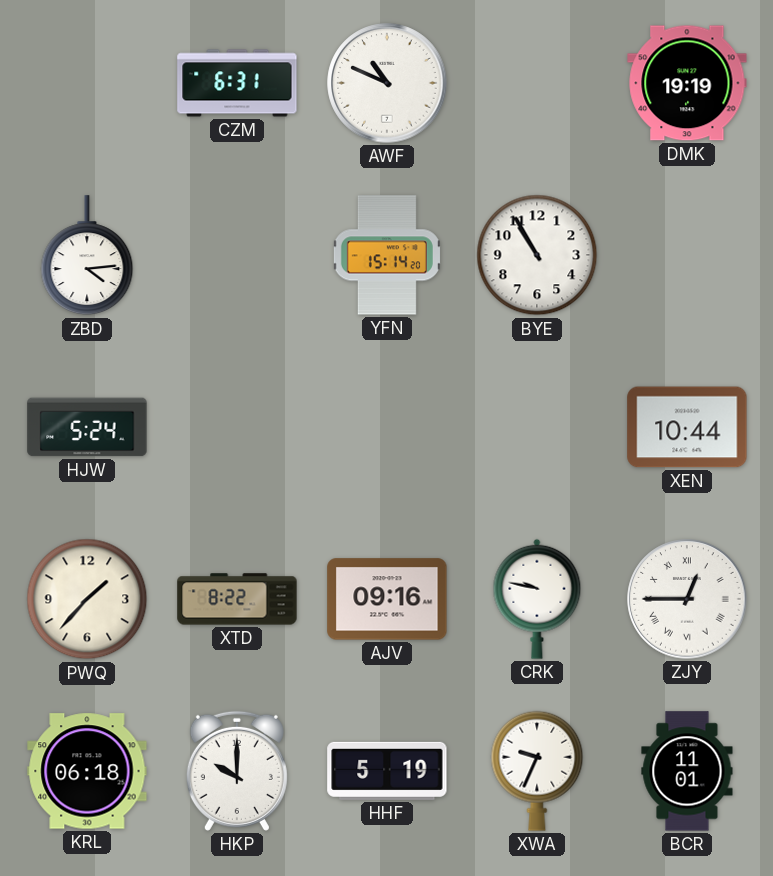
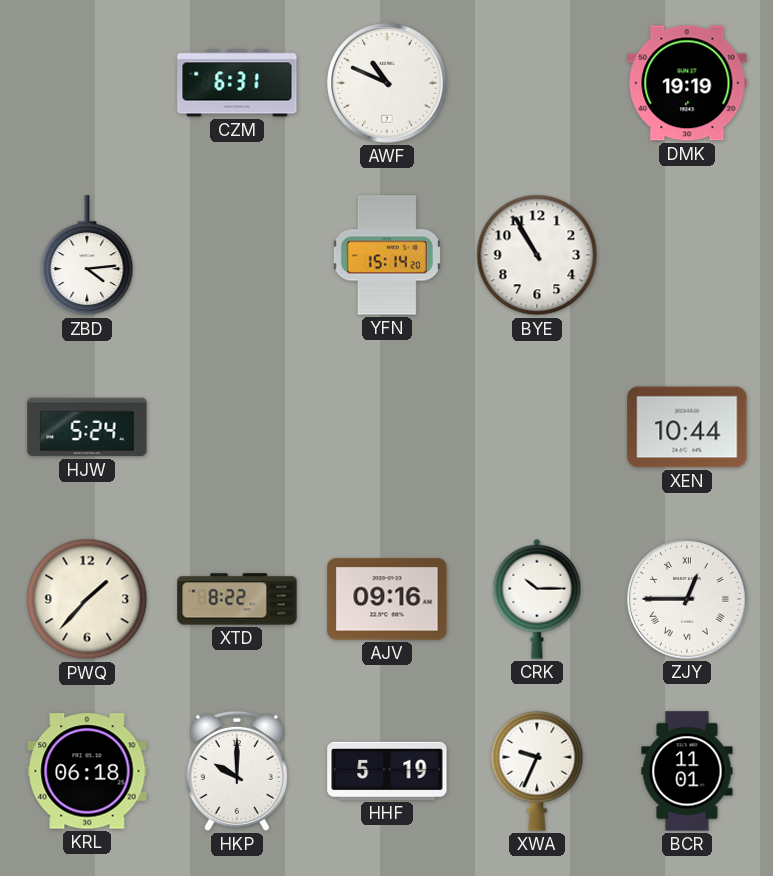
CRK: 9:47 -> 10:15 (537, 599)
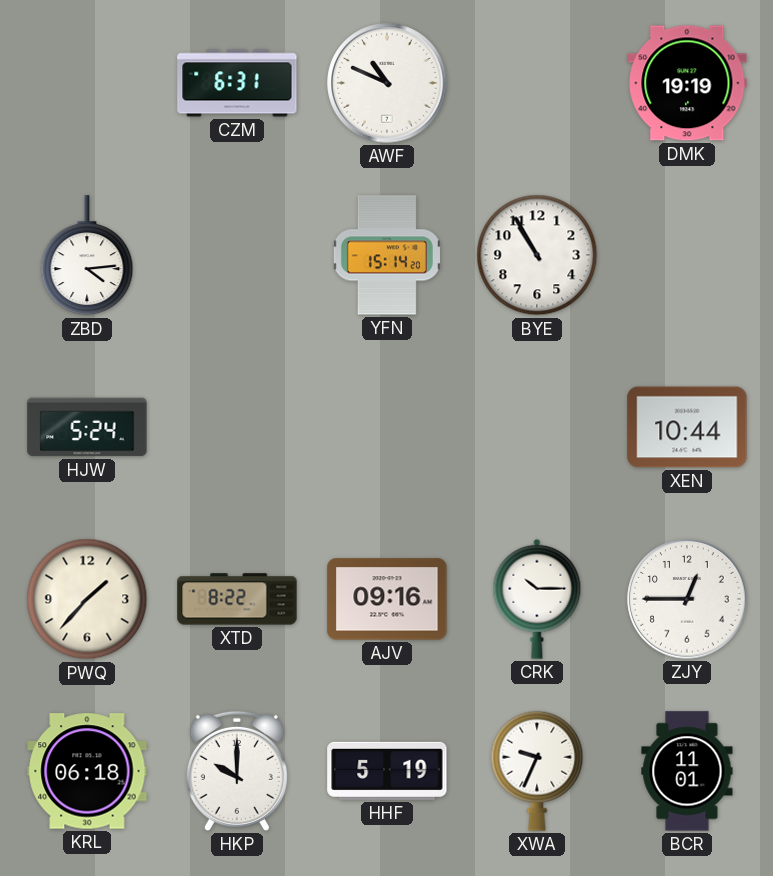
ZJY numerals: Roman -> Arabic (687, 599)
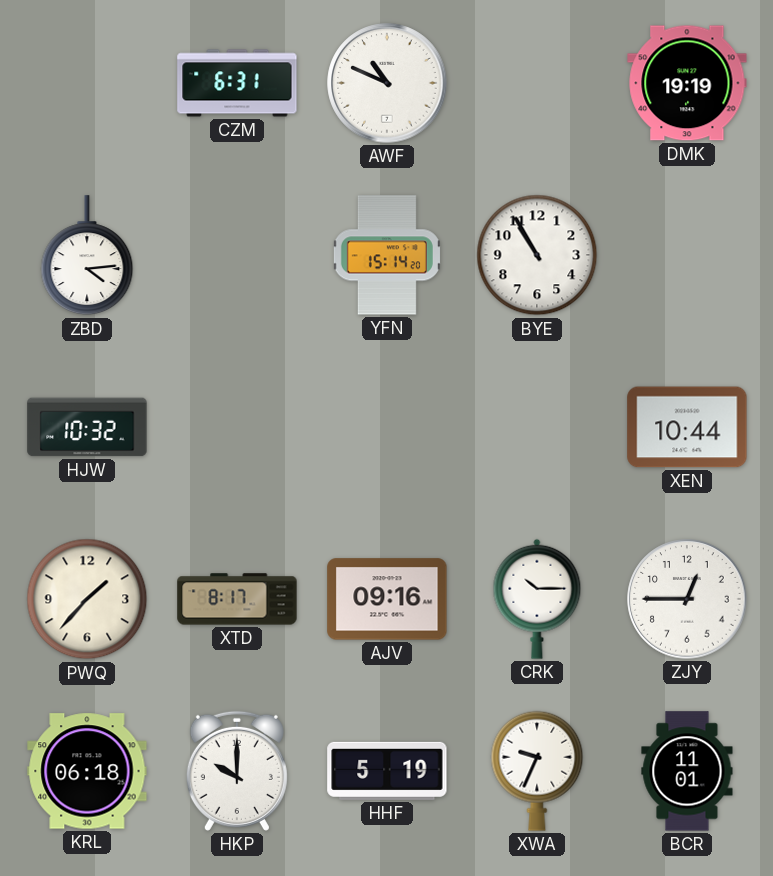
HJW: 5:24 -> 10:32 (87, 427)
XTD: 8:22 -> 8:17 (237, 599)
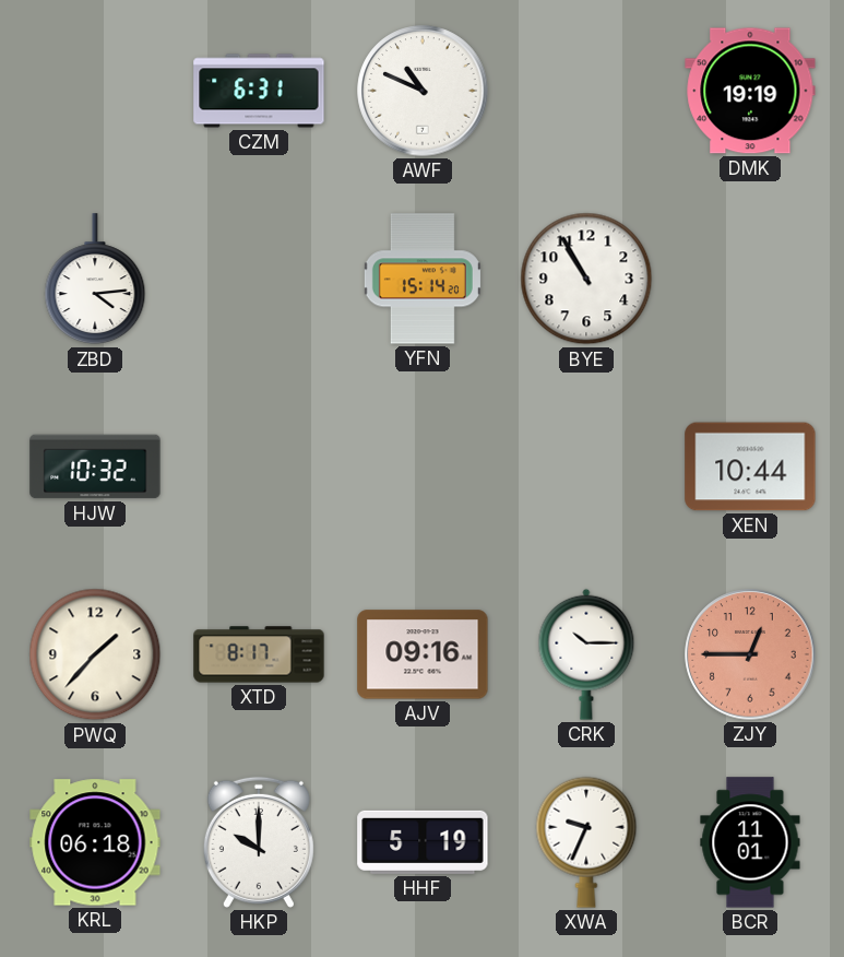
ZJY dial: white -> salmon (750, 654)
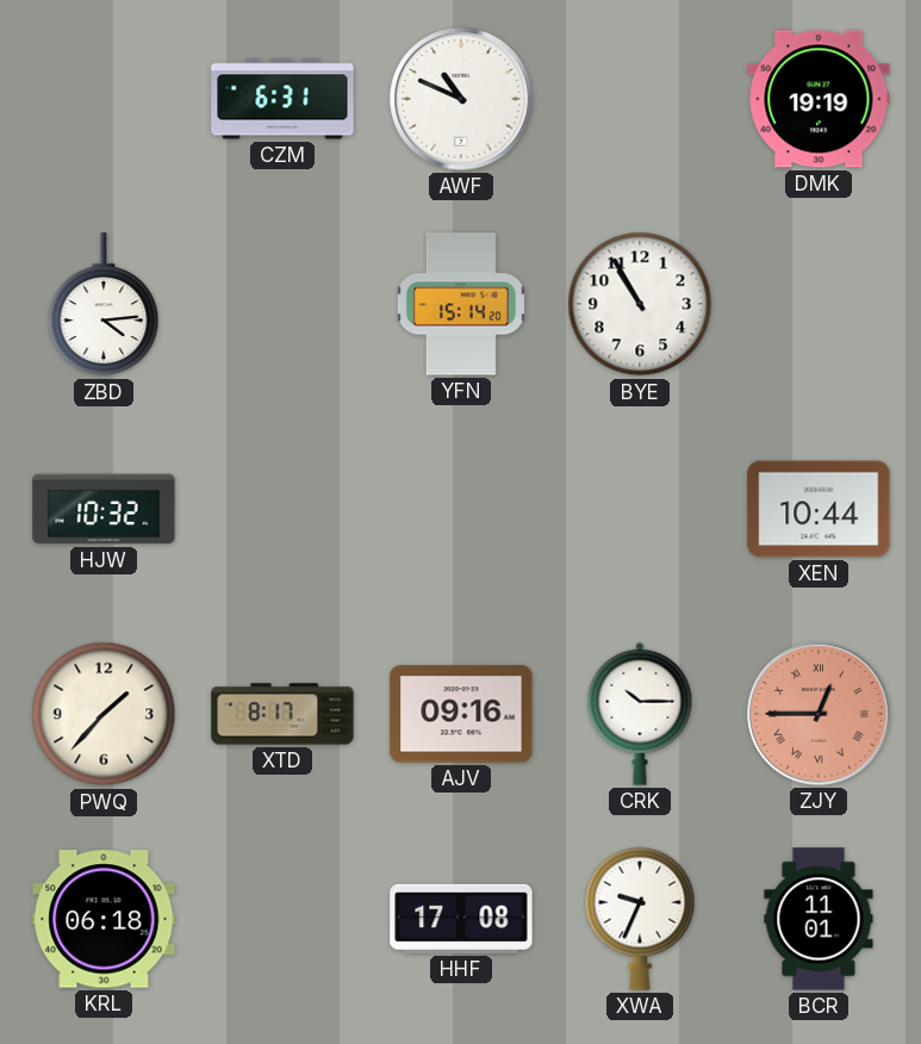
ZJY numerals: Arabic -> Roman (819, 714)
HKP: 10:00 -> none (259, 842)
HHF: 5:19 -> 17:08 (461, 919)
